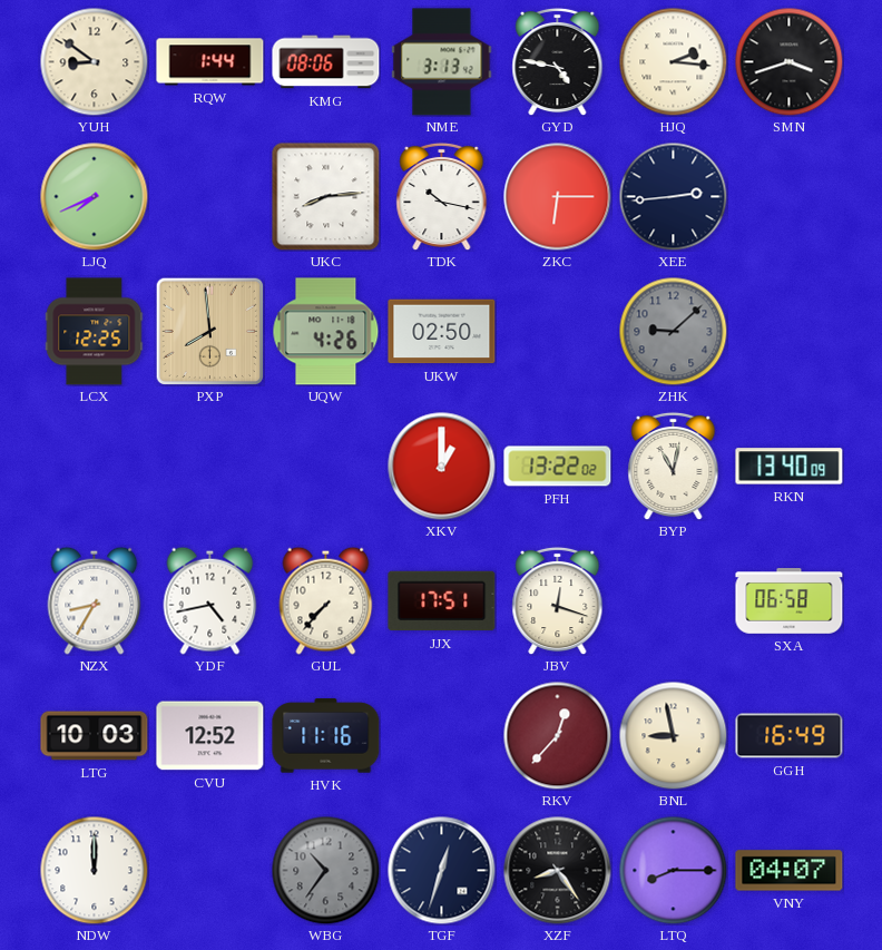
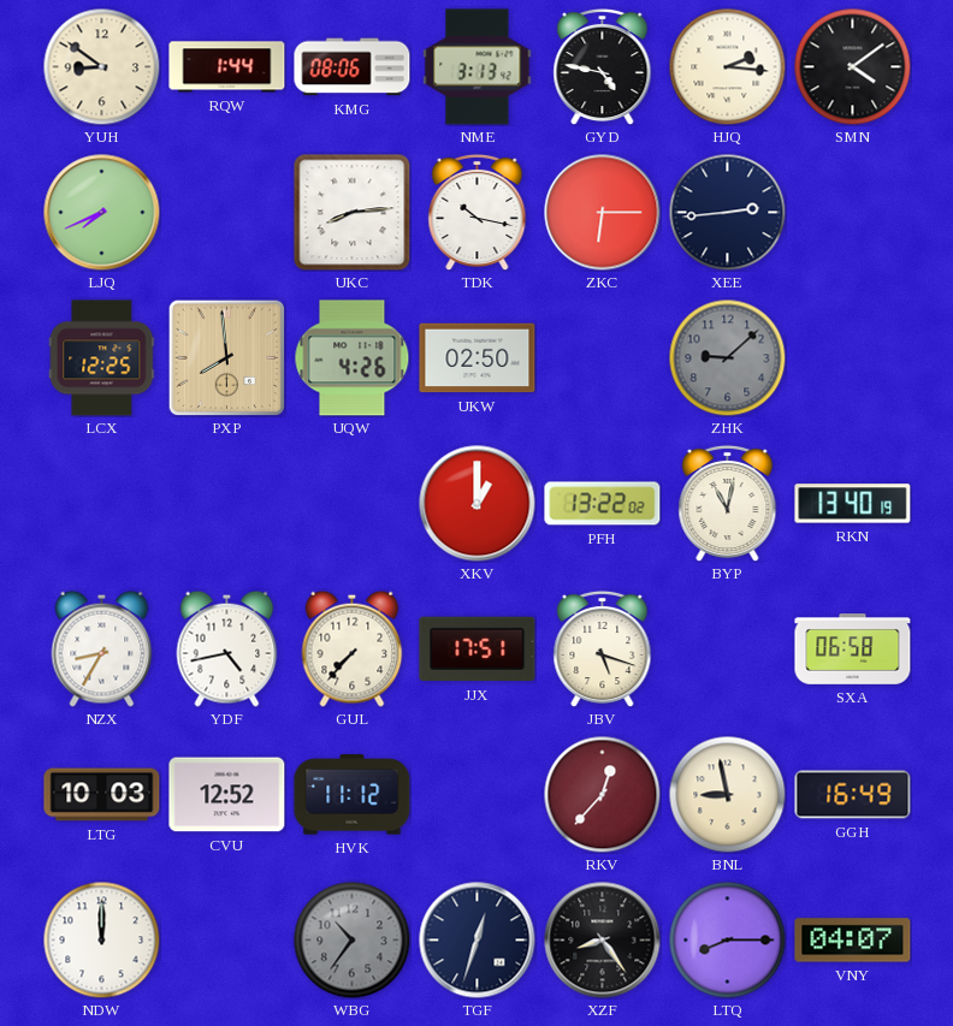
SMN: 3:42 -> 4:09 (852, 66)
RKN: 13:40:09 -> 13:40:19 (853, 504)
JBV: 12:18 -> 5:18 (603, 648)
HVK: 11:16 -> 11:12 (353, 795)
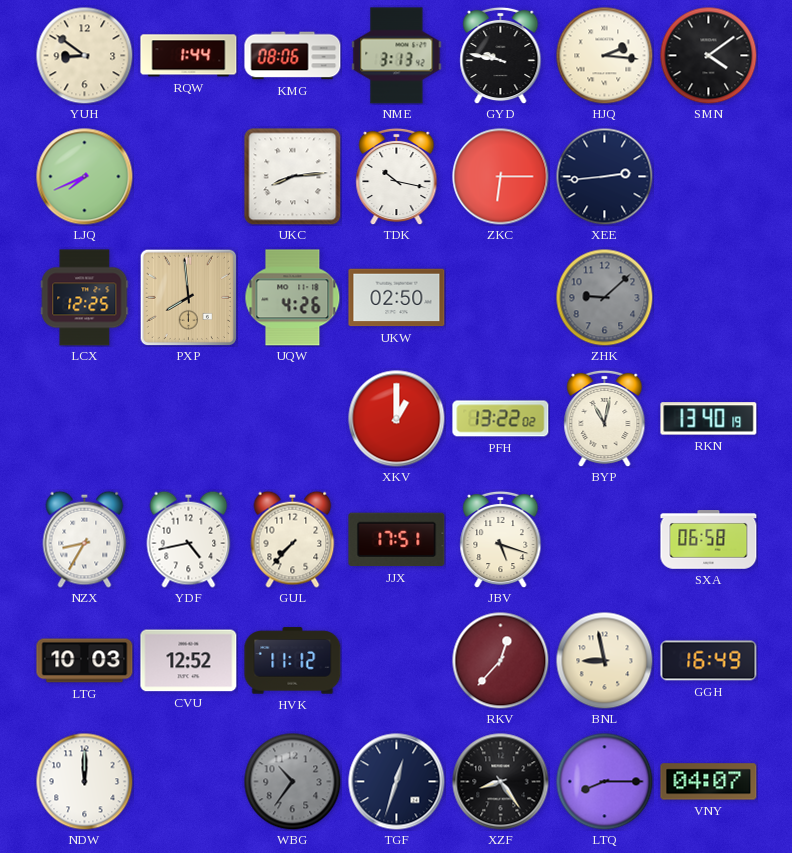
GYD: 4:47 -> 9:47 (501, 55)
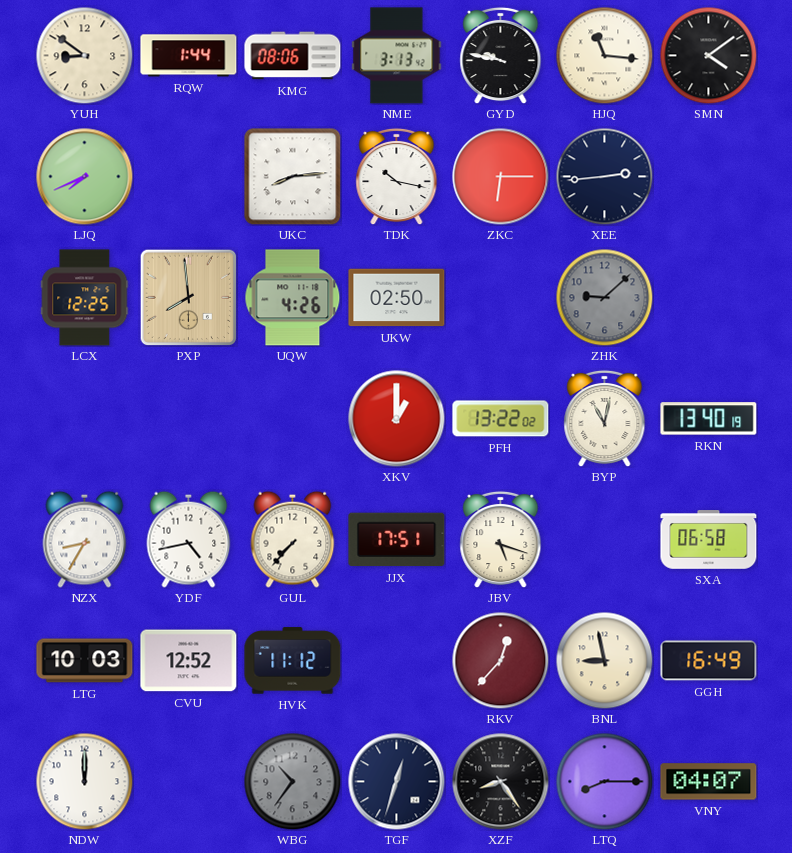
HJQ: 2:16 -> 11:16 (604, 55)
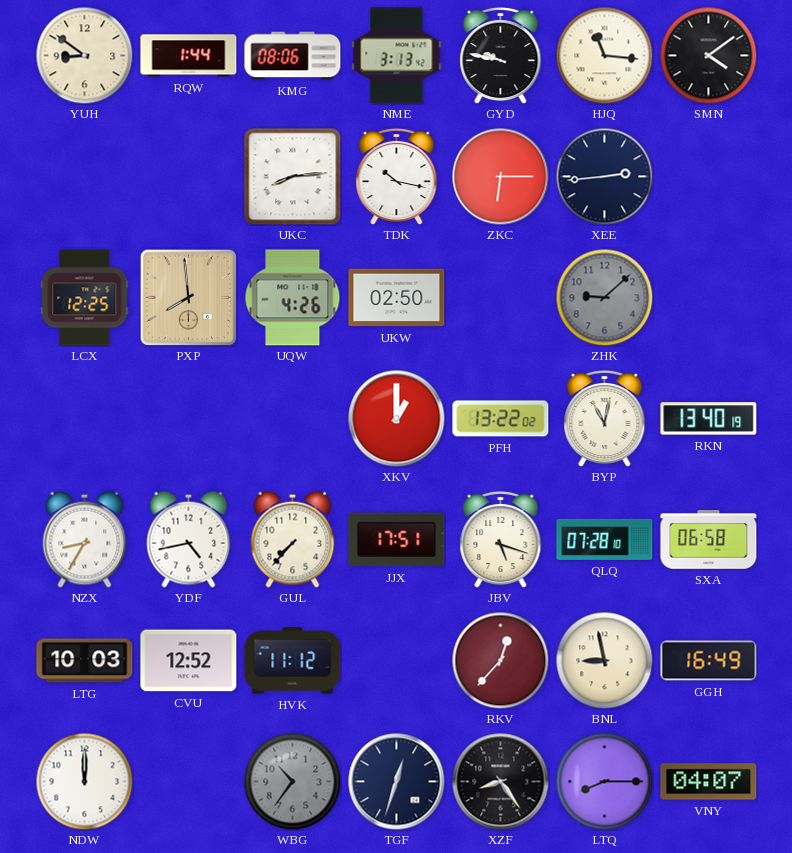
LJQ: 7:41 -> none (85, 177)
QLQ: none -> 07:28 (605, 539)
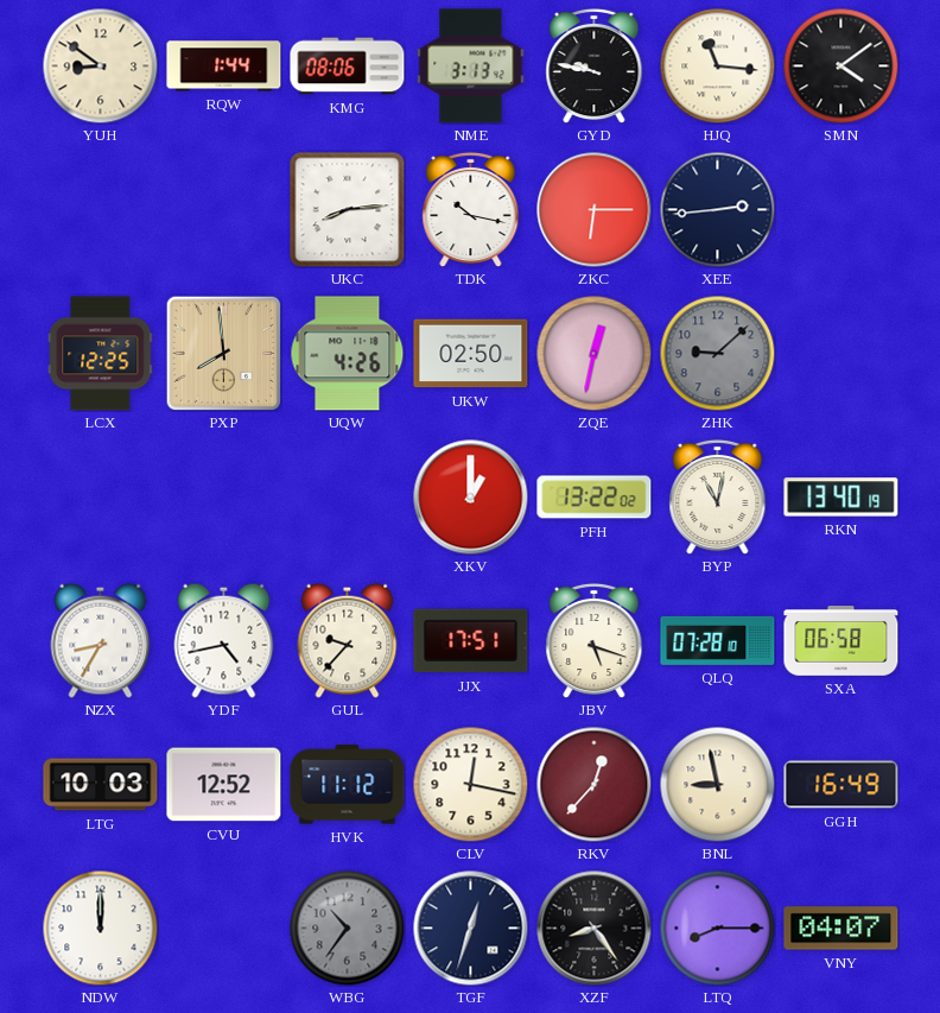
ZQE: none -> 12:32 (593, 353)
GUL: 7:37 -> 9:37 (348, 640)
CLV: none -> 12:17 (470, 784)
